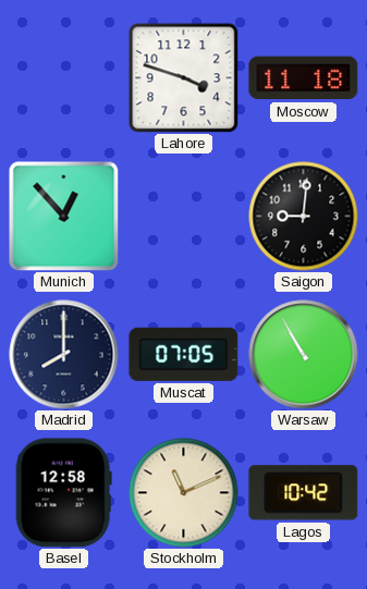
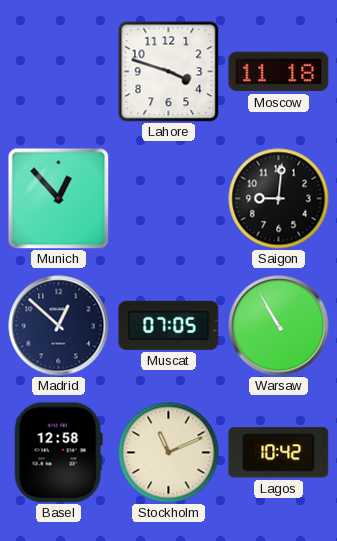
Madrid: 8:00 -> 12:52 (59, 326)
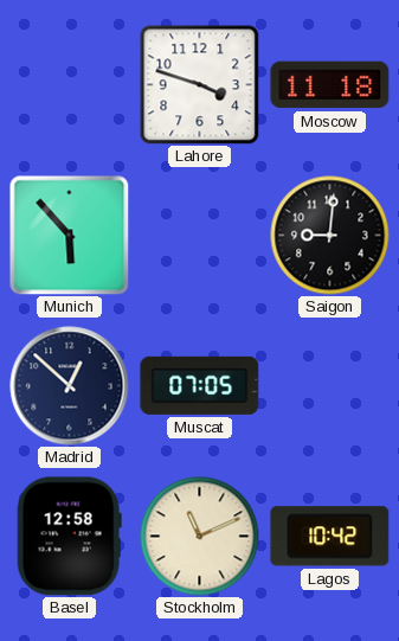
Munich: 12:53 -> 5:53 (70, 236)
Warsaw: 10:55 -> none (279, 326)
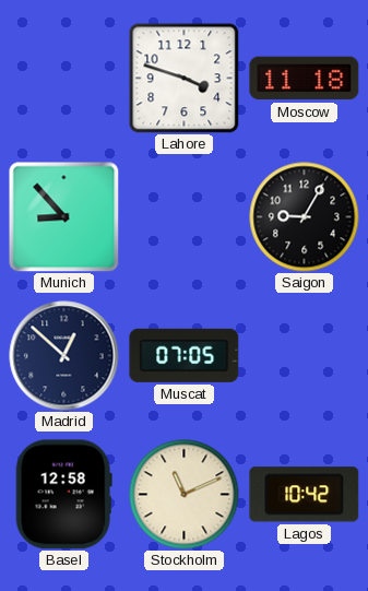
Munich: 5:53 -> 8:53 (64, 217)
Saigon: 9:01 -> 9:05 (305, 217)
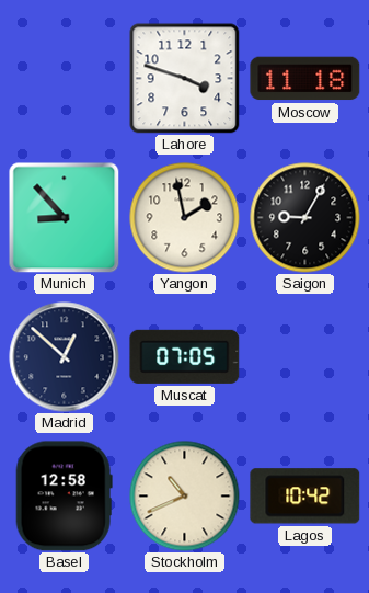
Yangon: none -> 1:58 (185, 218)
Stockholm: 11:11 -> 10:41 (185, 497)
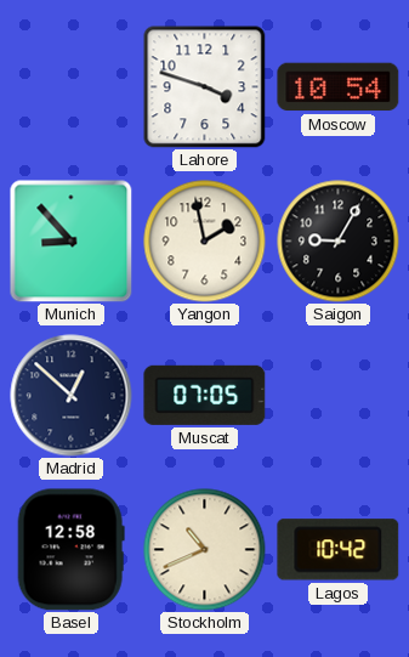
Moscow: 11:18 -> 10:54 (339, 87)
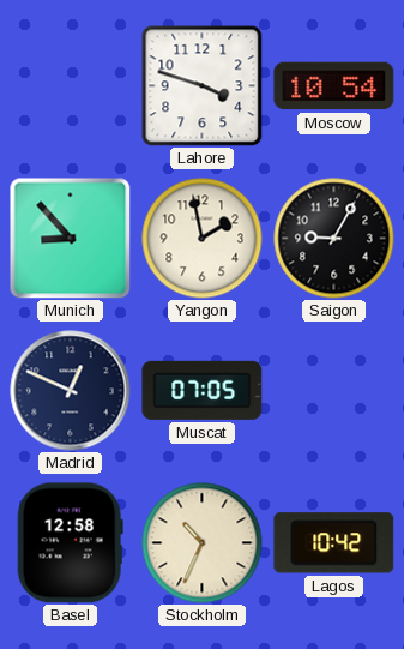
Madrid: 12:52 -> 12:49 (71, 391)
Stockholm: 10:41 -> 10:34 (203, 543)
